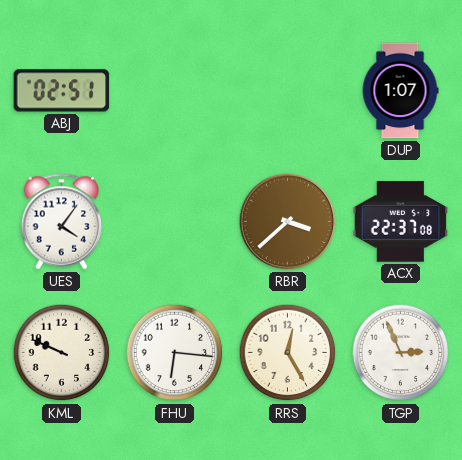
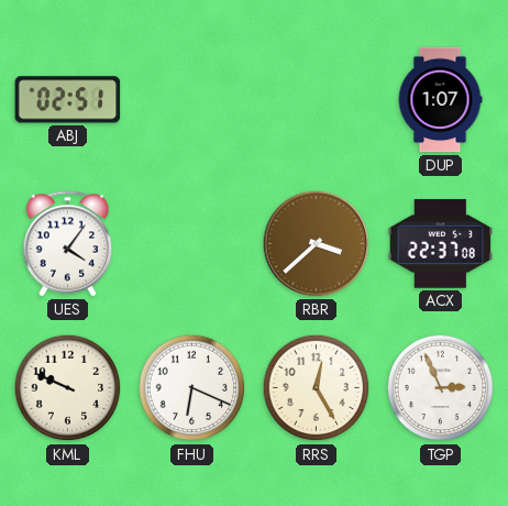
FHU: 6:16 -> 6:19 (192, 388)
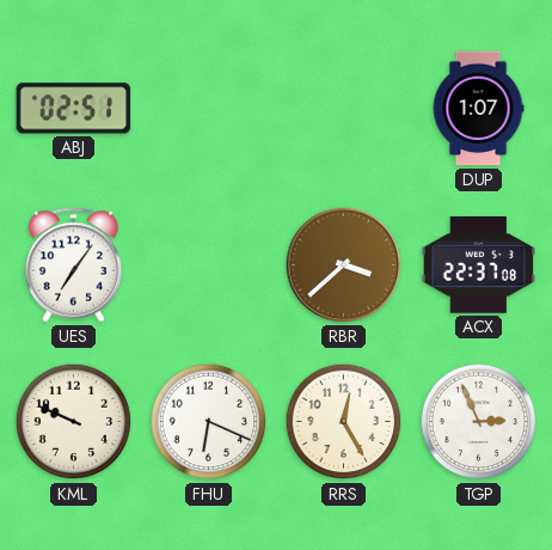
UES: 4:06 -> 7:06 (74, 265)
